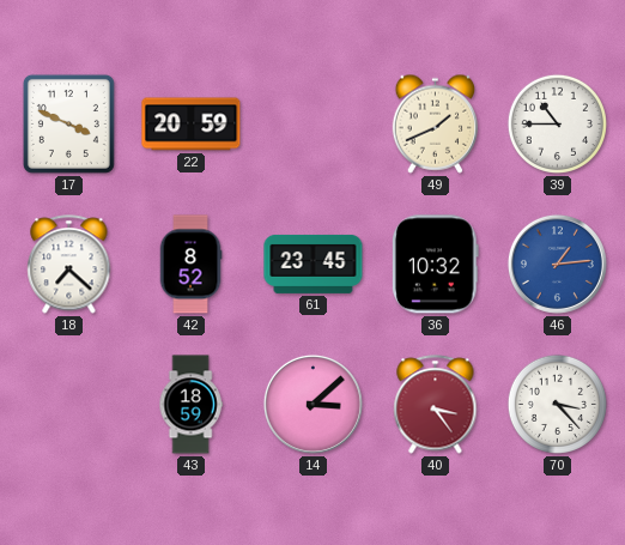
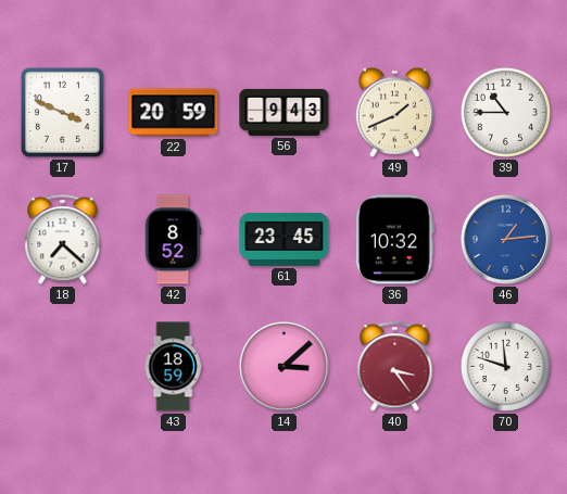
56: none -> 9:43 (285, 112)
70: 3:23 -> 11:48 (505, 366)
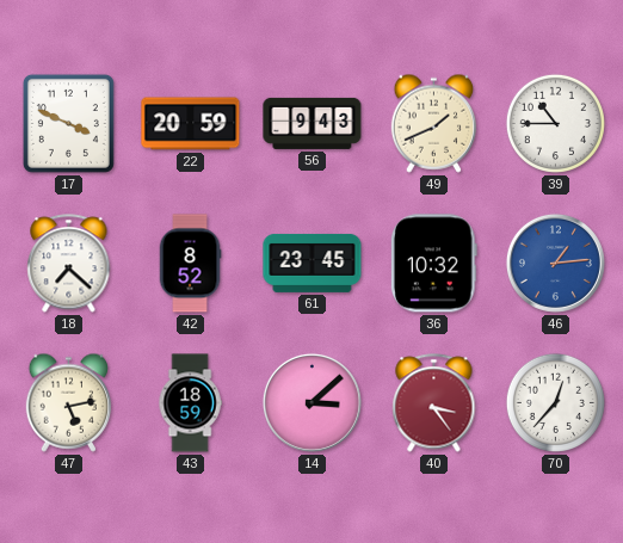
47: none -> 5:13 (69, 402)
70: 11:48 -> 12:37 (555, 402)
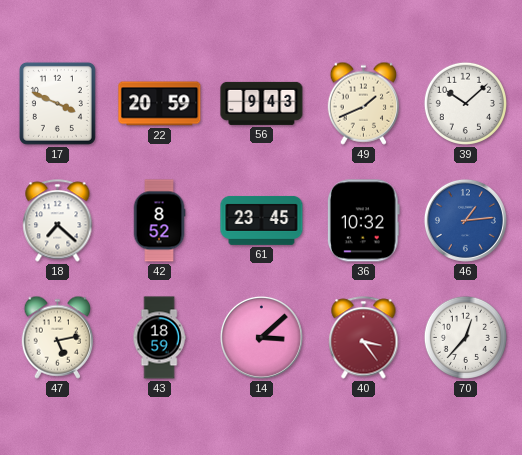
39: 10:45 -> 10:08 (465, 103)
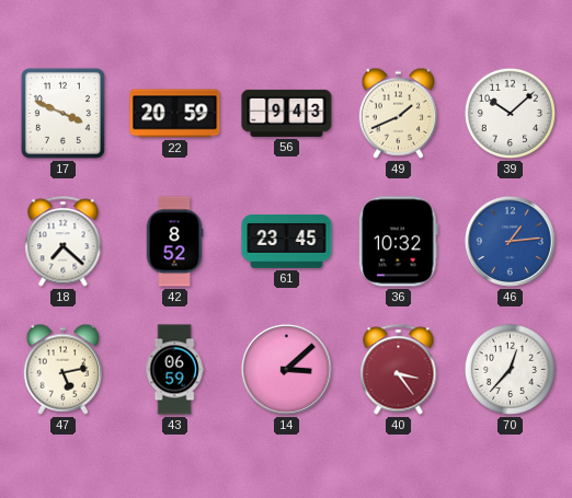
43: 18:59 -> 06:59 (174, 370)
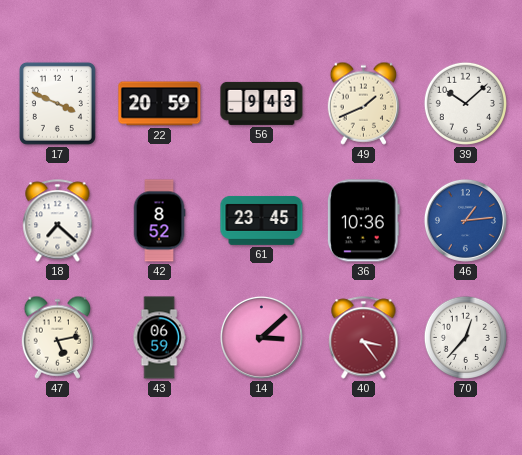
36: 10:32 -> 10:36 (363, 221)
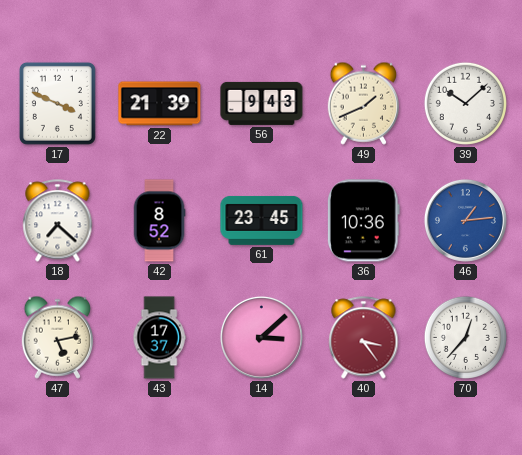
22: 20:59 -> 21:39 (160, 104)
43: 06:59 -> 17:37 (159, 338)
